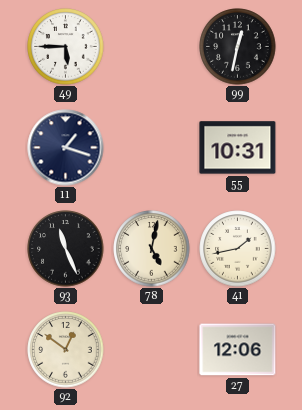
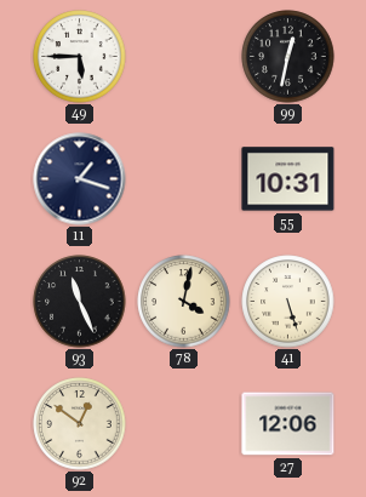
78: 5:02 -> 4:02 (184, 302)
41: 1:43 -> 5:27 (288, 302)
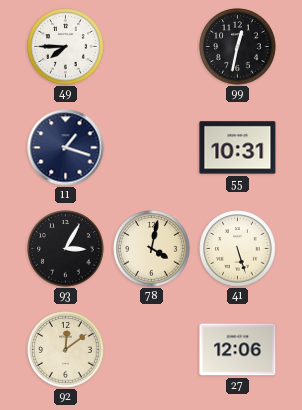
49: 5:45 -> 7:45 (66, 47)
93: 11:26 -> 3:05 (66, 249)
92: 12:51 -> 12:09 (66, 350)
